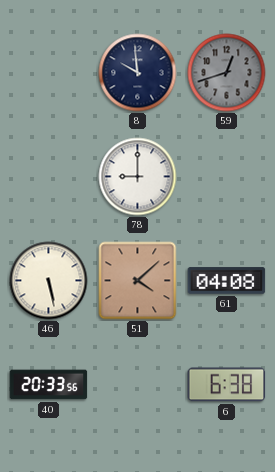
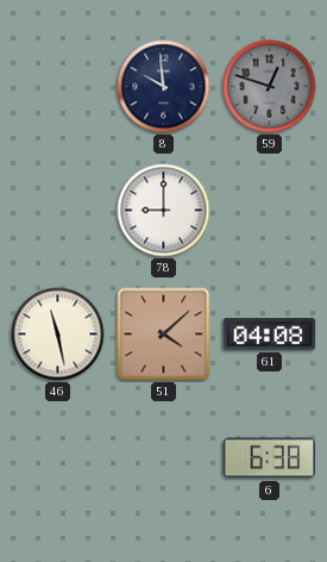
59: 12:42 -> 12:48 (270, 87)
46: 5:28 -> 11:28 (58, 335)
40: 20:33 -> none (49, 385)
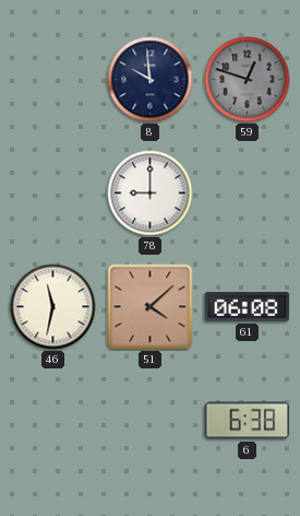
46: 11:28 -> 11:32 (53, 307)
61: 04:08 -> 06:08 (248, 307)
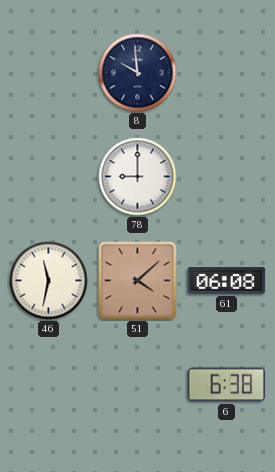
59: 12:48 -> none (248, 80)
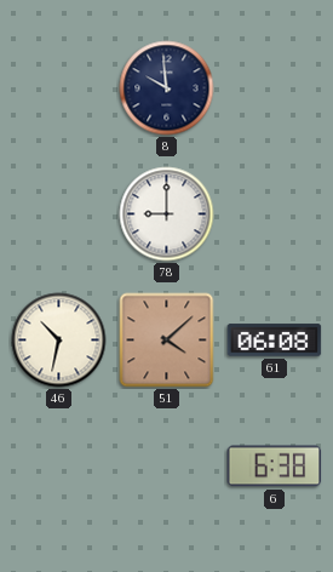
46: 11:32 -> 10:32 (59, 341)
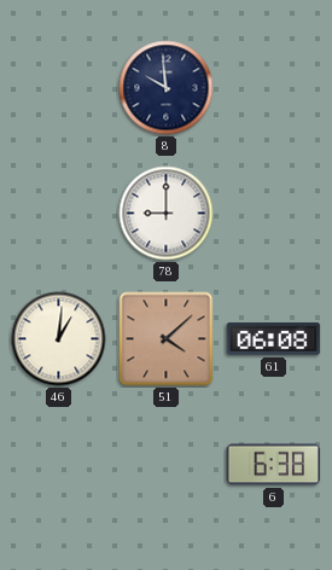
46: 10:32 -> 1:01 (59, 339)
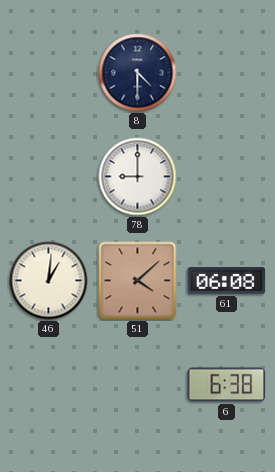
8: 9:59 -> 4:30 (138, 73)
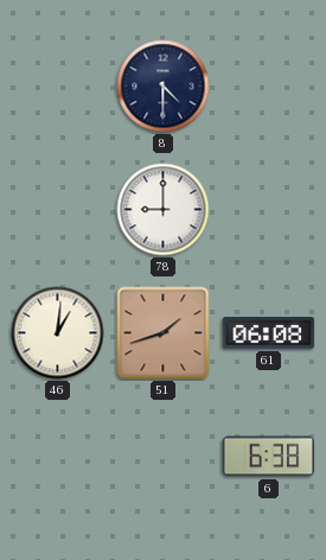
51: 4:08 -> 1:42 (164, 333)
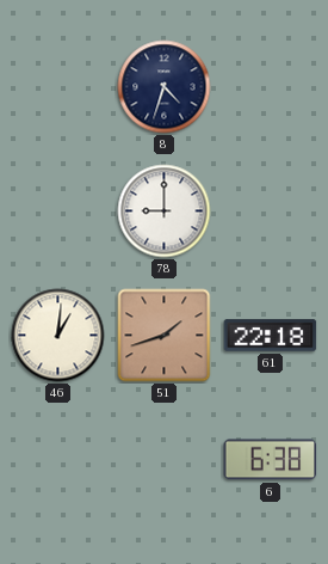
8: 4:30 -> 4:33 (165, 87)
61: 06:08 -> 22:18 (271, 336)
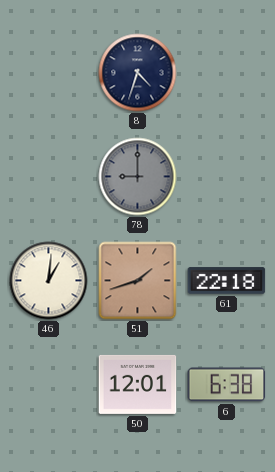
78 dial: white -> grey (138, 177)
50: none -> 12:01 (138, 384)
